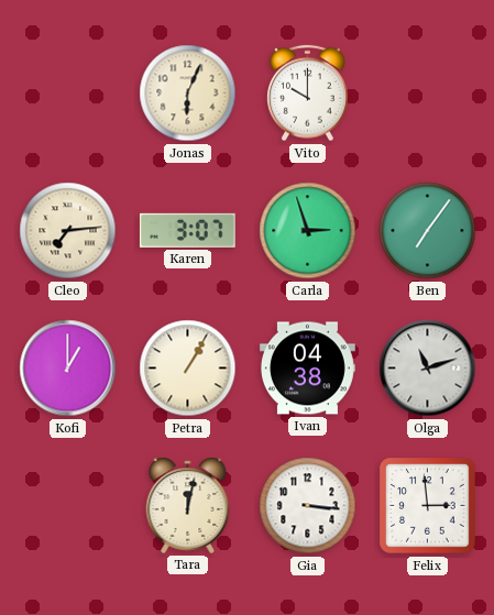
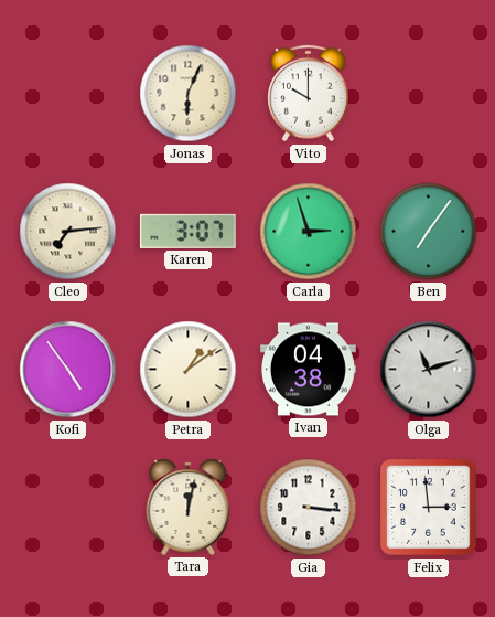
Kofi: 1:00 -> 4:54 (68, 370)
Petra: 1:05 -> 1:09 (189, 370)
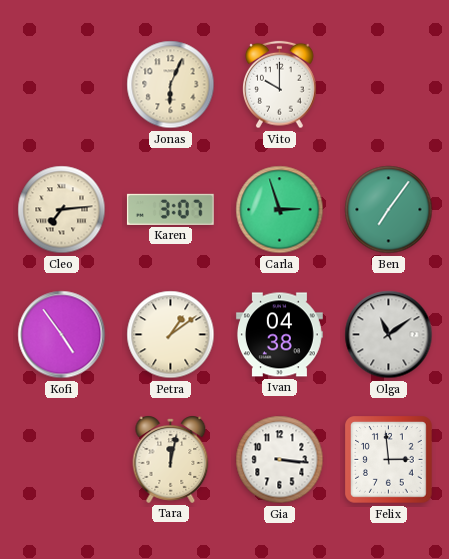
Olga: 11:12 -> 11:09 (389, 335)
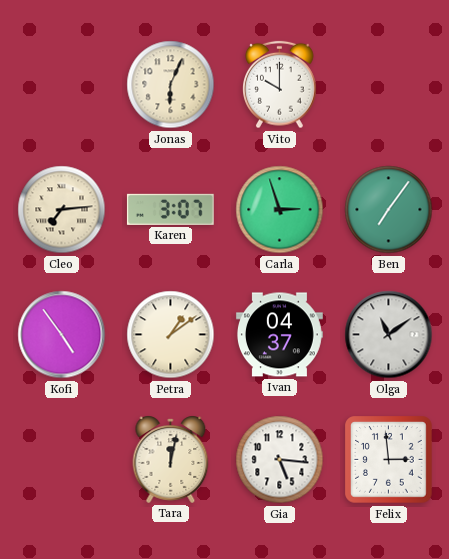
Ivan: 04:38 -> 04:37 (279, 335)
Gia: 3:16 -> 5:16 (280, 460)
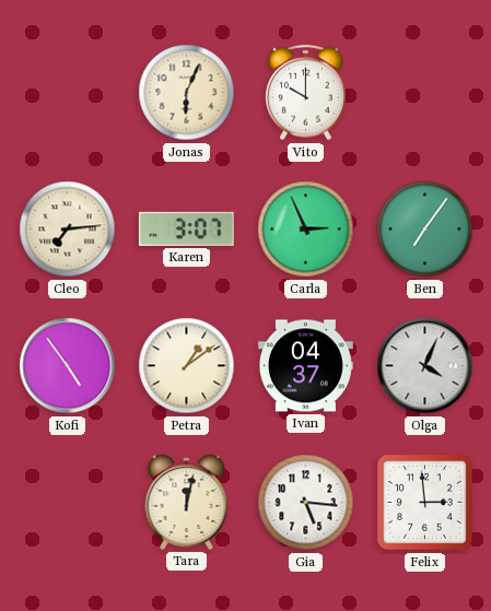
Carla: 2:57 -> 2:56 (306, 230)
Olga: 11:09 -> 4:04 (425, 366)
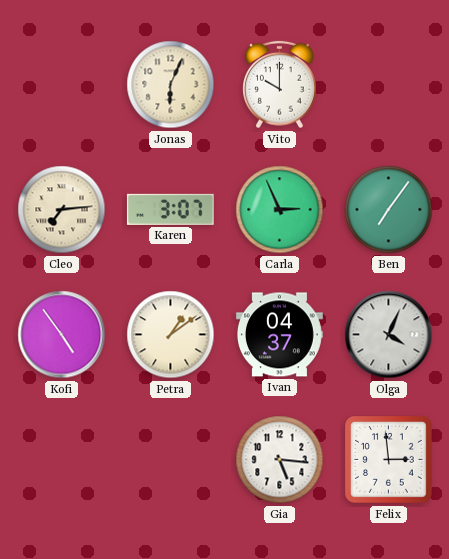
Tara: 12:02 -> none (187, 502)
